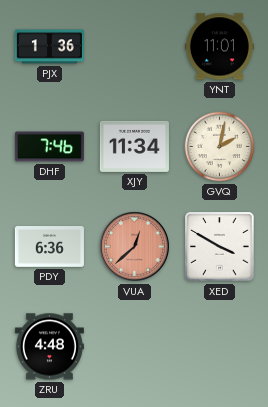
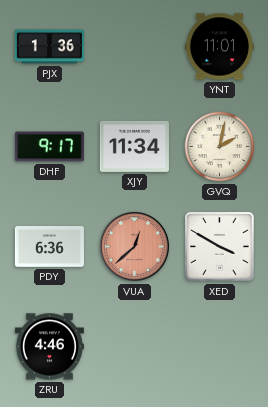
DHF: 7:46 -> 9:17 (49, 147)
ZRU: 4:48 -> 4:46 (49, 347)
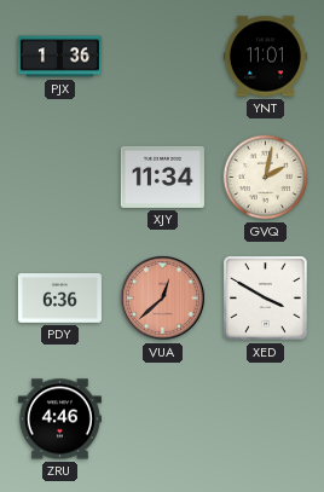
DHF: 9:17 -> none (49, 147)
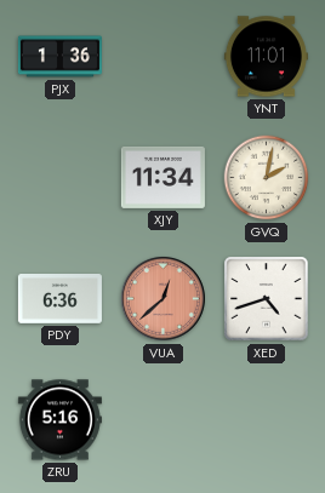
XED: 3:50 -> 4:42 (267, 299)
ZRU: 4:46 -> 5:16 (59, 420)
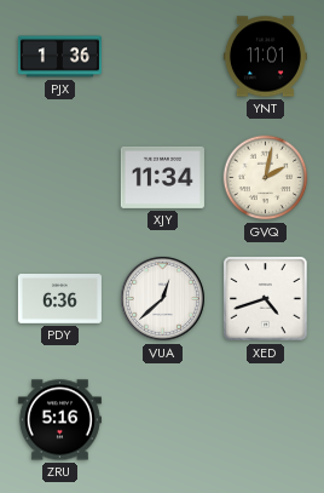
VUA dial: salmon -> white (162, 298)
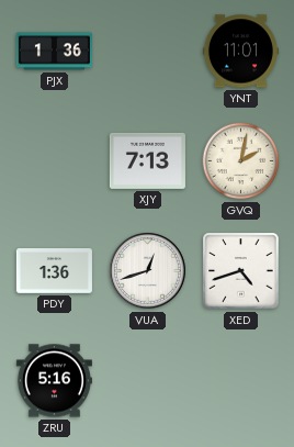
XJY: 11:34 -> 7:13 (147, 160)
PDY: 6:36 -> 1:36 (54, 271)
VUA: 12:38 -> 12:42 (147, 270)
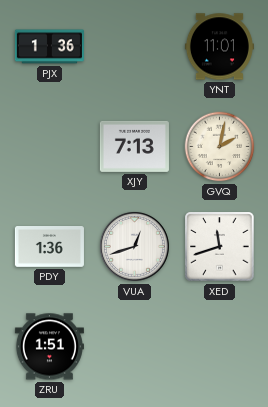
XED: 4:42 -> 11:42 (220, 247)
ZRU: 5:16 -> 1:51 (49, 347)
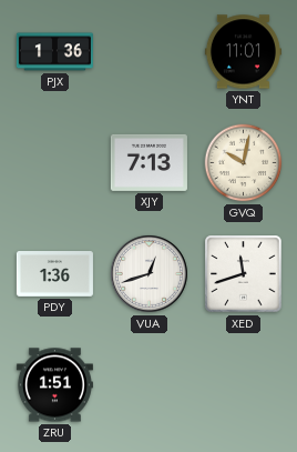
GVQ: 2:02 -> 10:02 (244, 163)
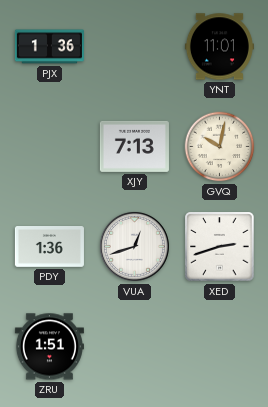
XED: 11:42 -> 2:42 (220, 247)
